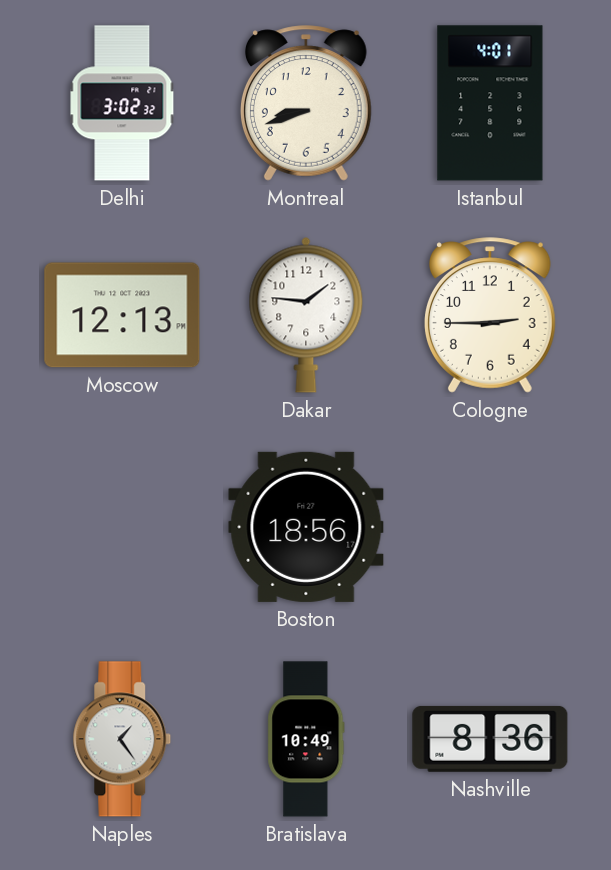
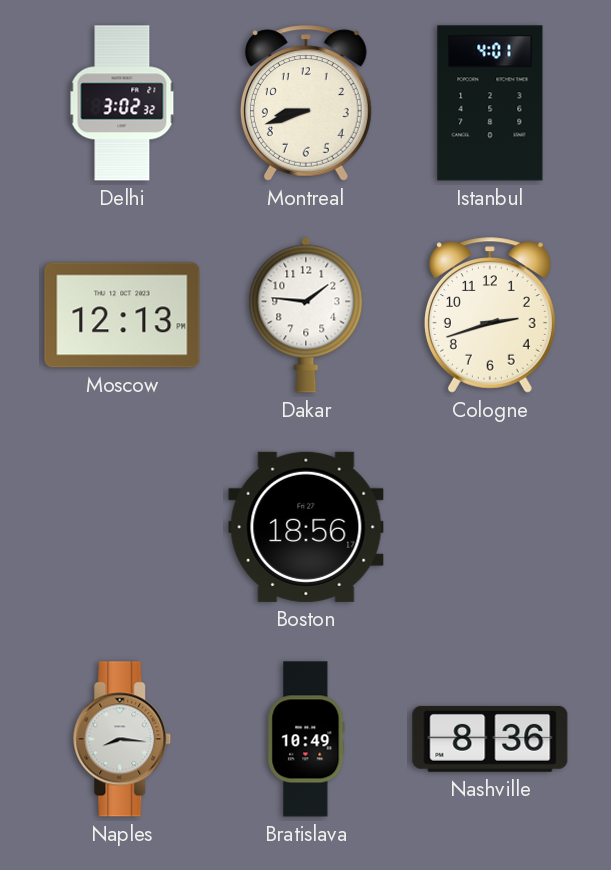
Cologne: 2:45 -> 2:42 (490, 315)
Naples: 1:24 -> 8:16 (122, 739)
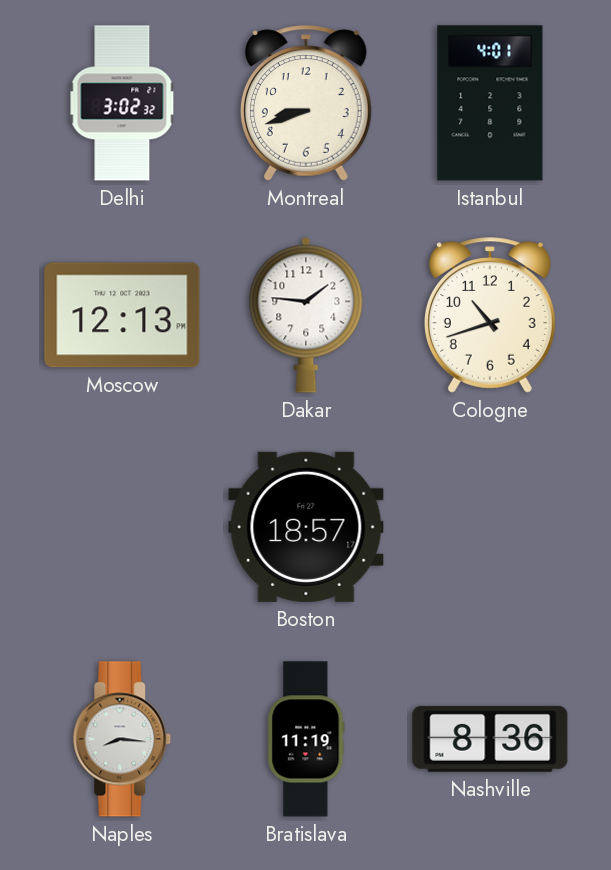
Cologne: 2:42 -> 10:42 (490, 315)
Boston: 18:56 -> 18:57 (306, 527)
Bratislava: 10:49 -> 11:19 (306, 739)
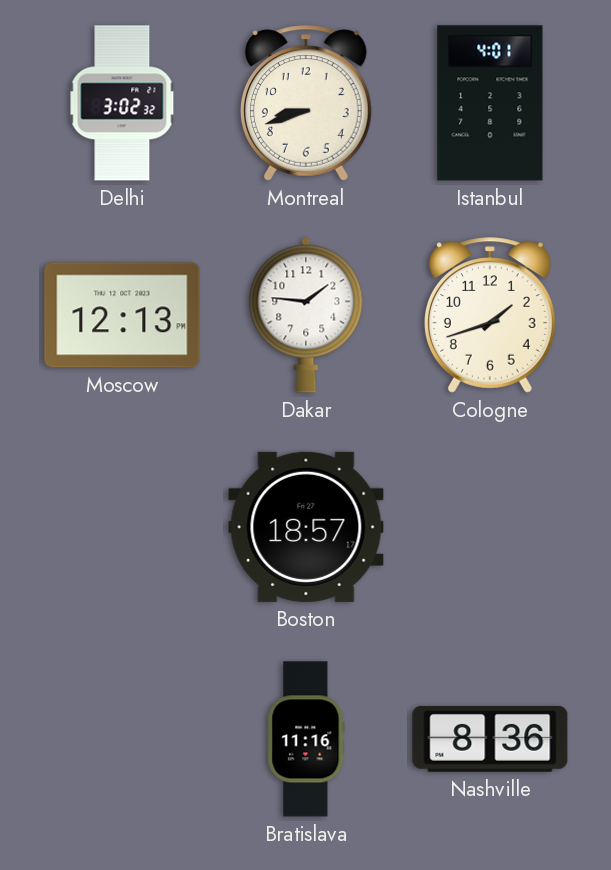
Cologne: 10:42 -> 1:42 (490, 315)
Naples: 8:16 -> none (122, 739)
Bratislava: 11:19 -> 11:16 (306, 739)
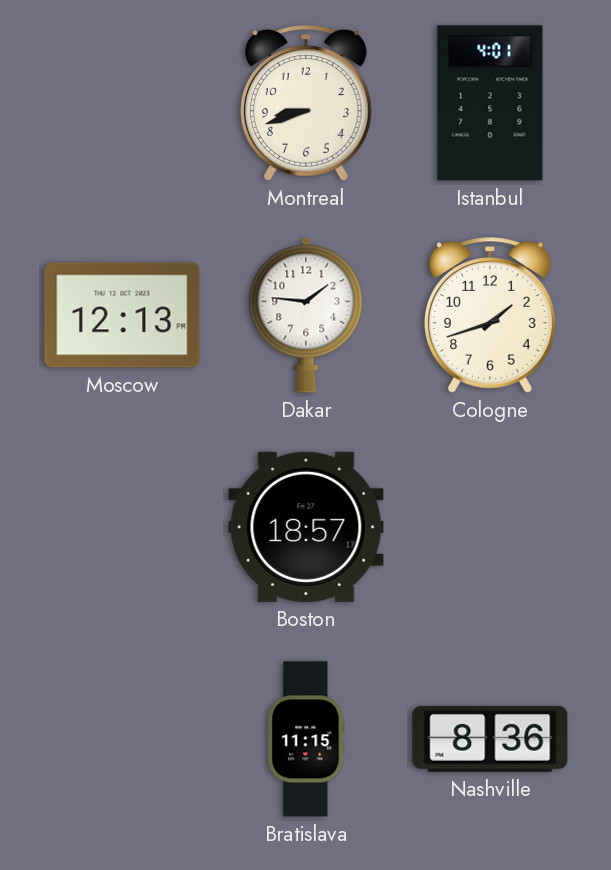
Delhi: 3:02 -> none (122, 103)
Bratislava: 11:16 -> 11:15 (306, 739)
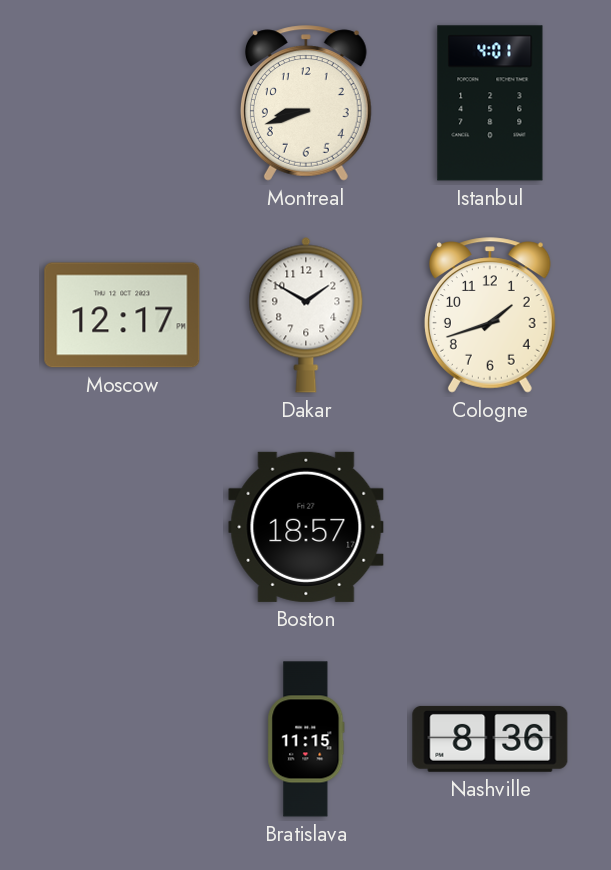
Moscow: 12:13 -> 12:17 (122, 315)
Dakar: 1:46 -> 1:50 (306, 315)
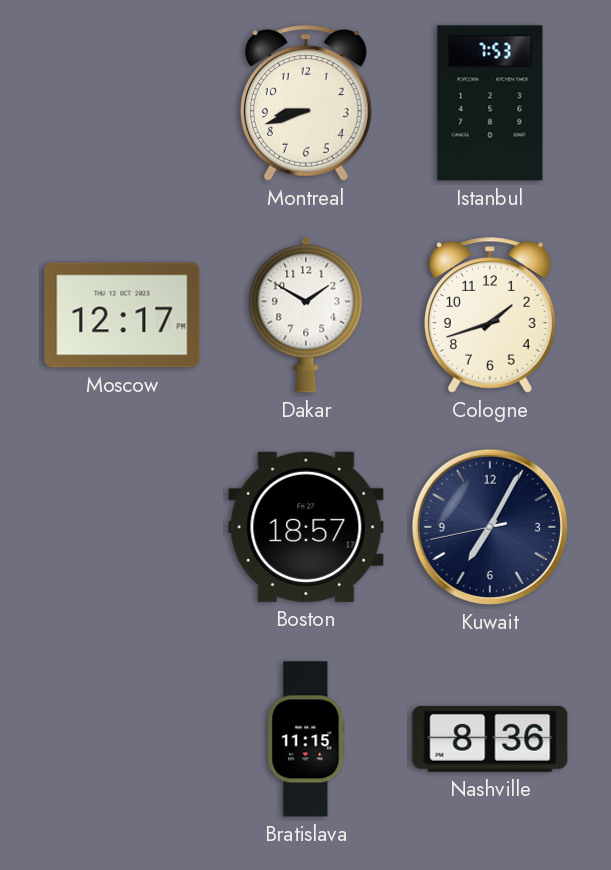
Istanbul: 4:01 -> 7:53 (490, 103)
Kuwait: none -> 7:04 (490, 527)
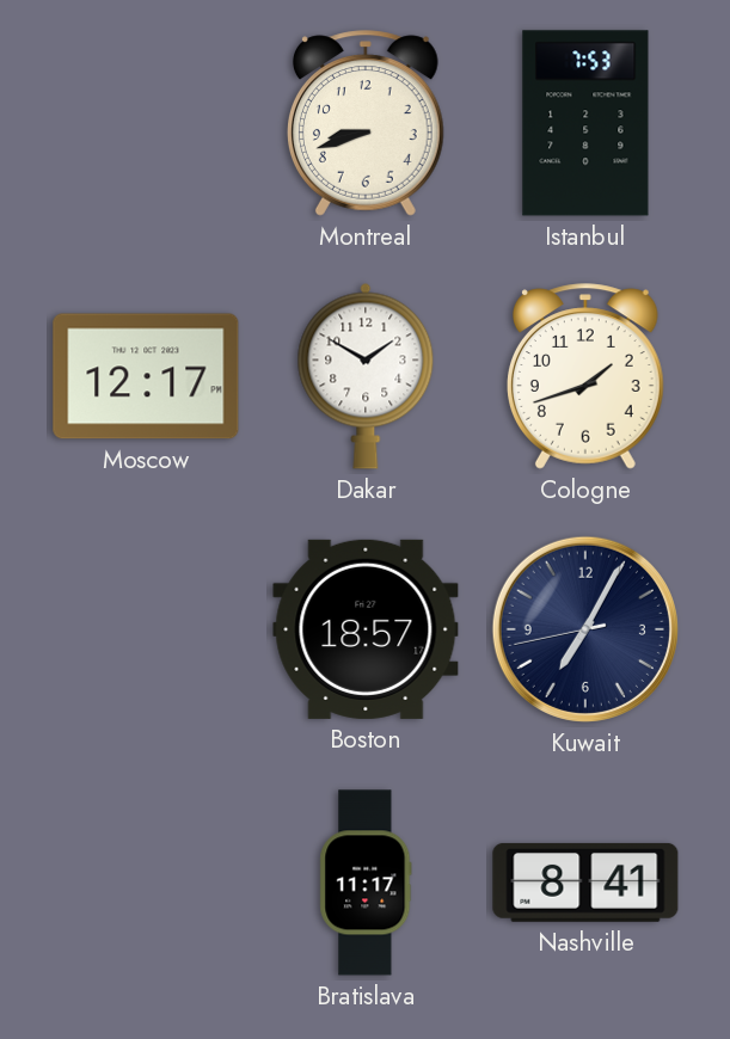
Bratislava: 11:15 -> 11:17 (366, 883)
Nashville: 8:36 -> 8:41 (585, 883)
